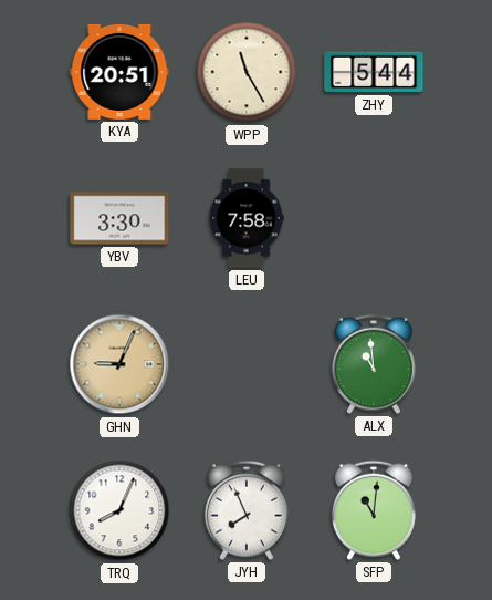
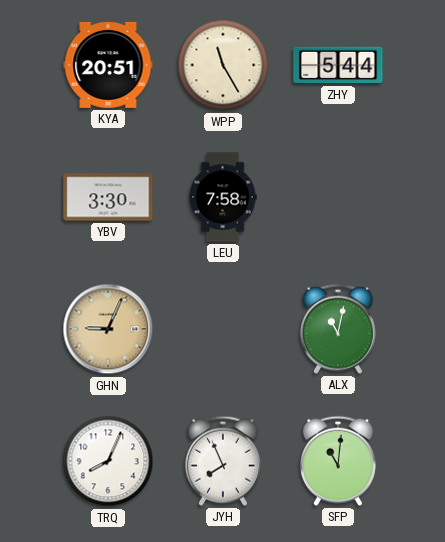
ALX: 10:59 -> 11:02 (338, 329)
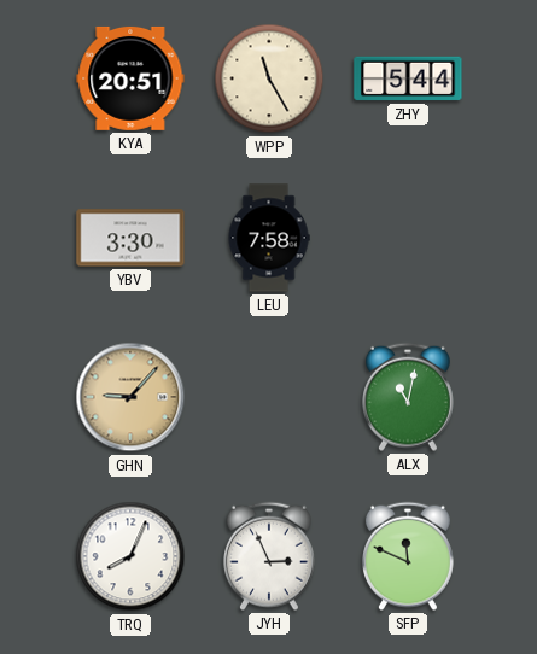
GHN: 9:04 -> 9:07 (130, 397)
JYH: 7:56 -> 2:56 (269, 556)
SFP: 11:01 -> 11:49 (408, 556)
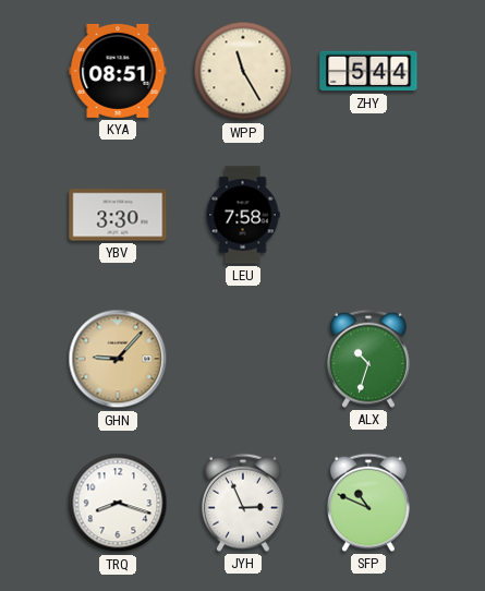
KYA: 20:51 -> 08:51 (118, 71)
ALX: 11:02 -> 10:33 (368, 359)
TRQ: 8:04 -> 8:18 (118, 503)
SFP: 11:49 -> 10:49 (368, 503)
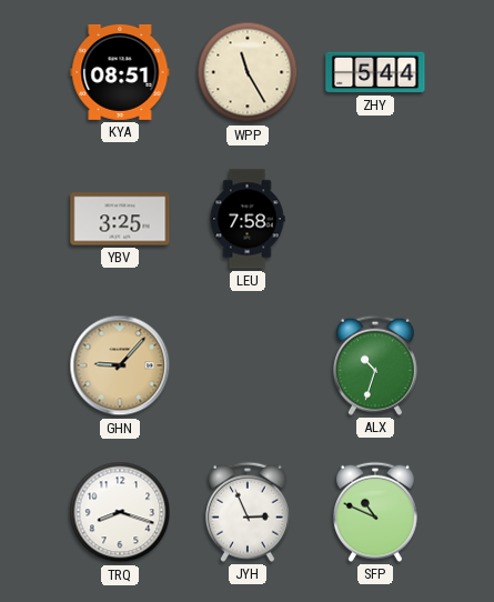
YBV: 3:30 -> 3:25 (120, 219)
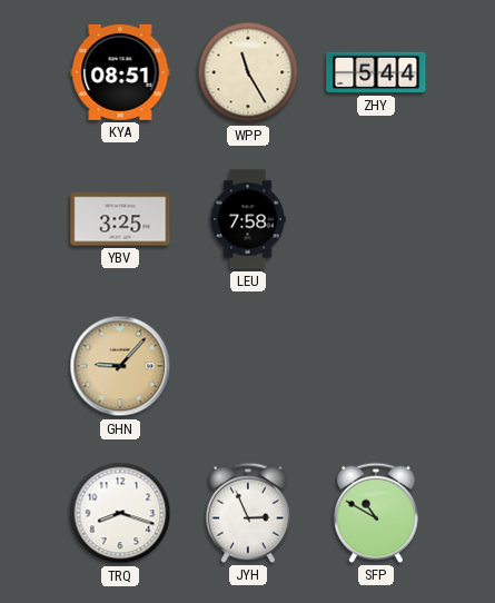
ALX: 10:33 -> none (375, 365)
SFP: 10:49 -> 10:50 (376, 513)
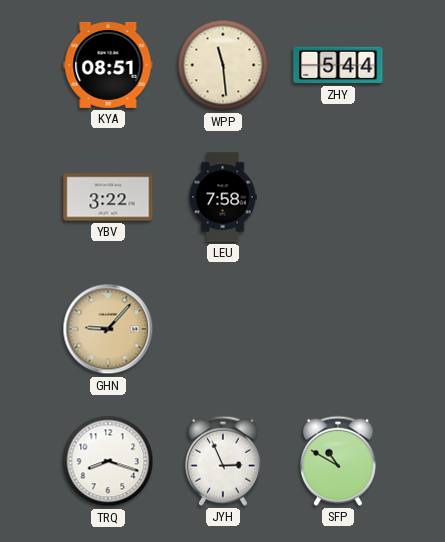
WPP: 11:25 -> 11:29 (223, 65)
YBV: 3:25 -> 3:22 (108, 197)
